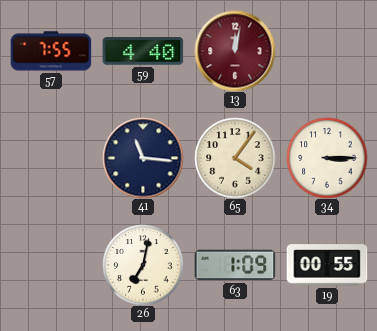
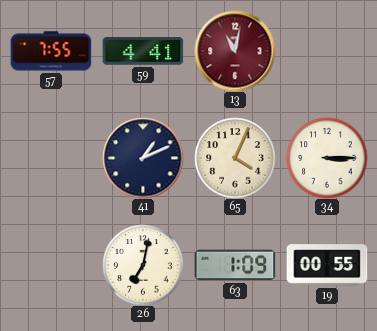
59: 4:40 -> 4:41 (143, 51)
13: 12:02 -> 11:02 (235, 51)
41: 11:16 -> 1:11 (143, 158)
65: 4:06 -> 4:04 (235, 158)
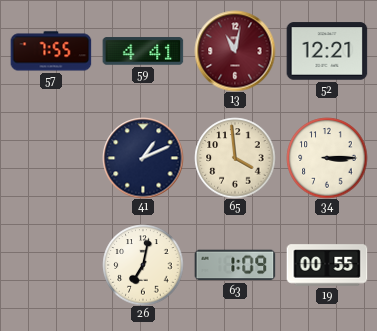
52: none -> 12:21 (327, 51)
65: 4:04 -> 3:59 (235, 158)
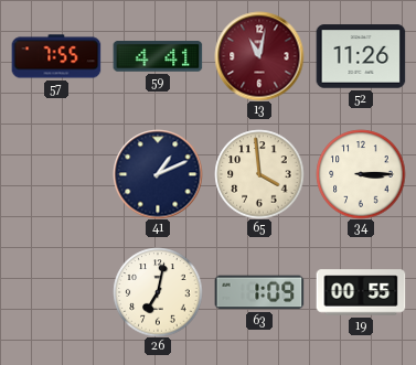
52: 12:21 -> 11:26 (361, 56)
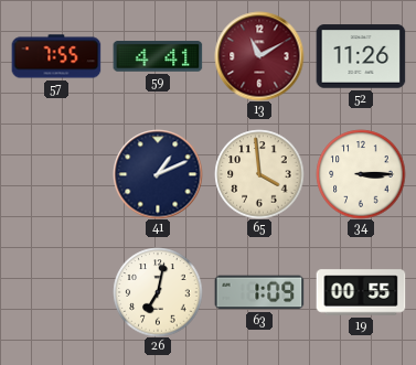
13: 11:02 -> 11:10 (259, 56)
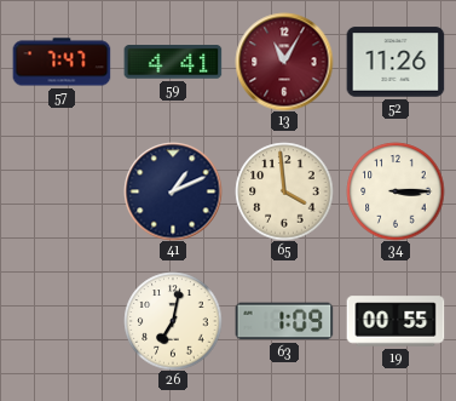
57: 7:55 -> 7:47 (62, 62)
13: 11:10 -> 11:05 (284, 62)
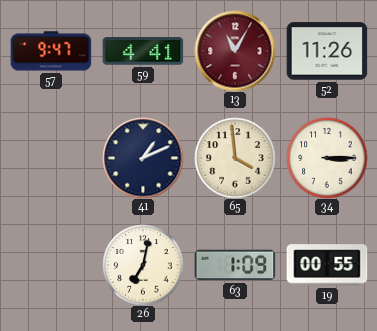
57: 7:47 -> 9:47 (51, 51)
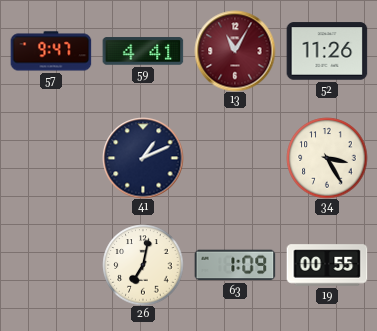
65: 3:59 -> none (235, 158)
34: 3:15 -> 3:25 (327, 158)
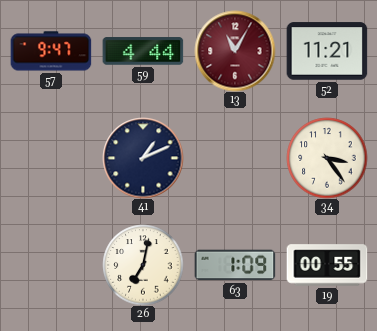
59: 4:41 -> 4:44 (143, 51)
52: 11:26 -> 11:21 (327, 51)
34: 3:25 -> 3:24 (327, 158)
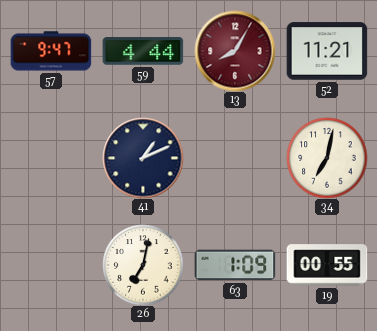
13: 11:05 -> 8:05 (235, 51)
34: 3:24 -> 7:02 (327, 158)
